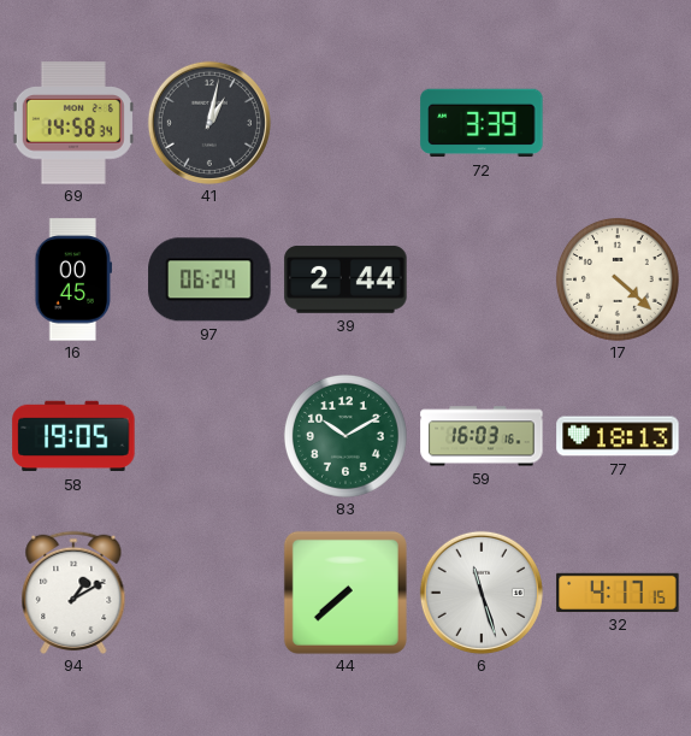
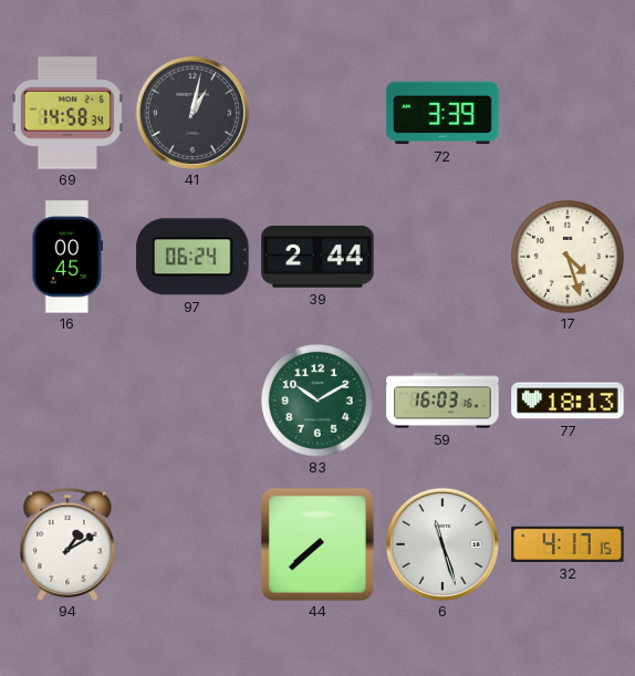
17: 4:22 -> 4:27 (568, 257)
58: 19:05 -> none (73, 436)
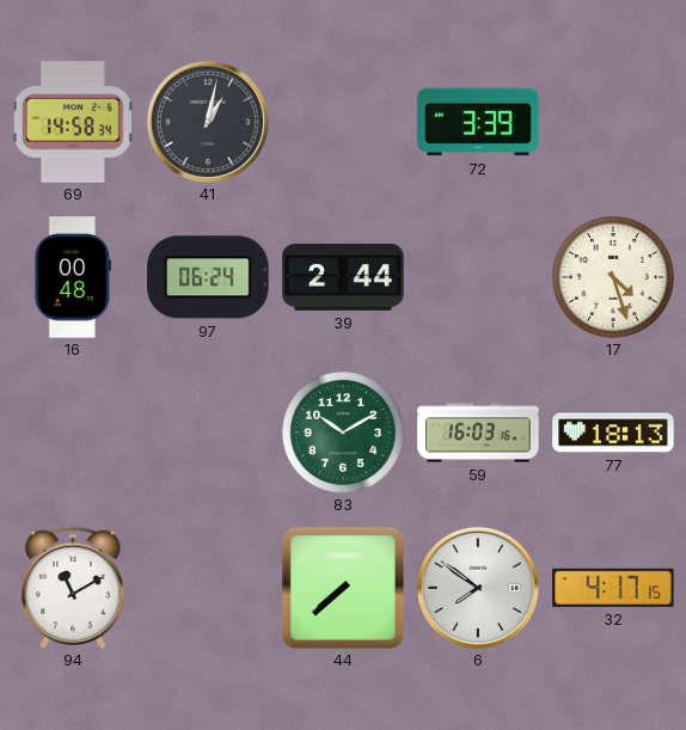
16: 00:45 -> 00:48 (73, 277)
94: 1:10 -> 11:10 (73, 588)
6: 11:27 -> 7:51 (478, 588)
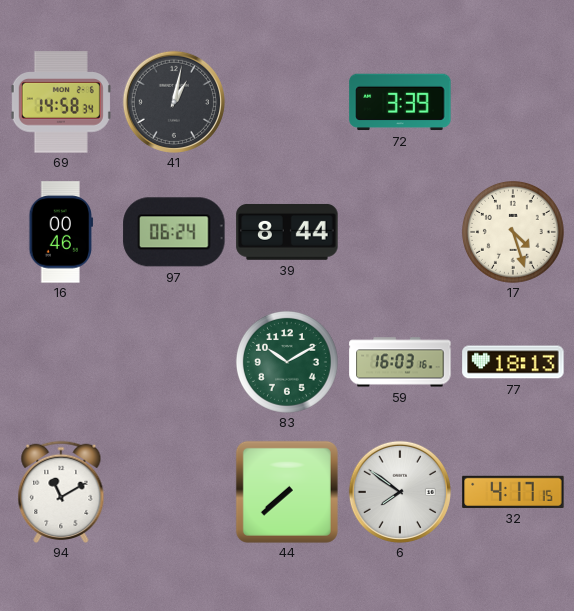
16: 00:48 -> 00:46 (61, 232)
39: 2:44 -> 8:44 (287, 232)
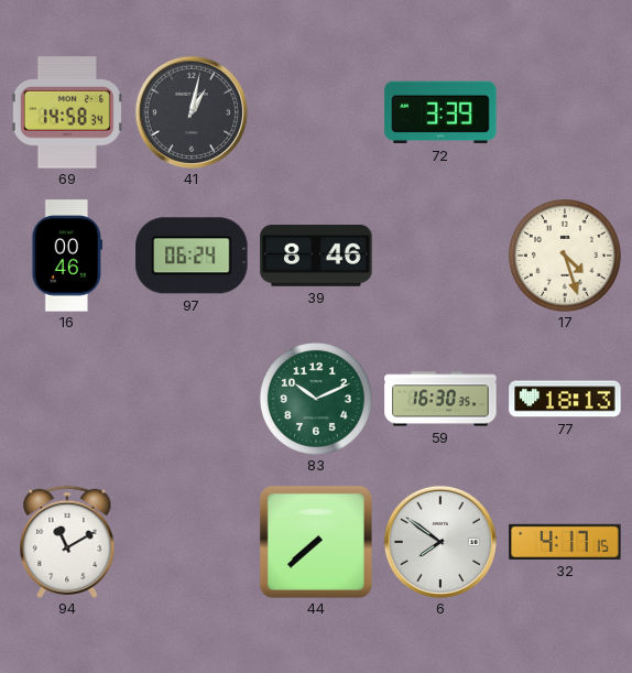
39: 8:44 -> 8:46 (316, 256)
83: 10:10 -> 10:11 (316, 399)
59: 16:03 -> 16:30 (440, 399)
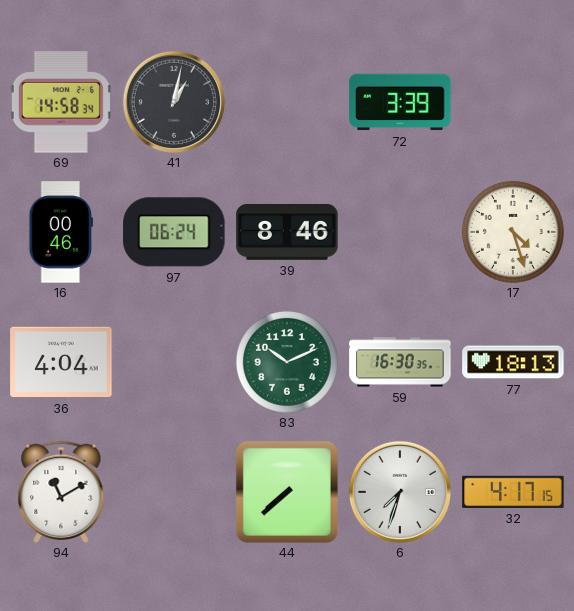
36: none -> 4:04 (61, 362)
6: 7:51 -> 7:33 (400, 492)
